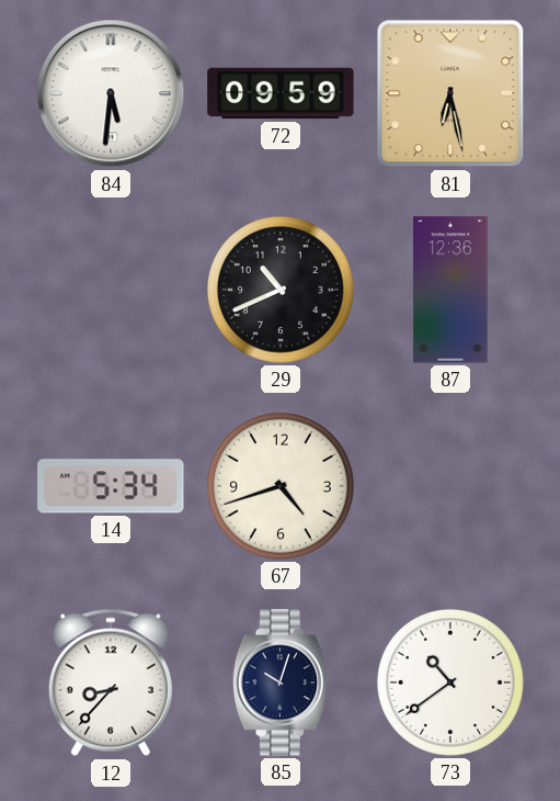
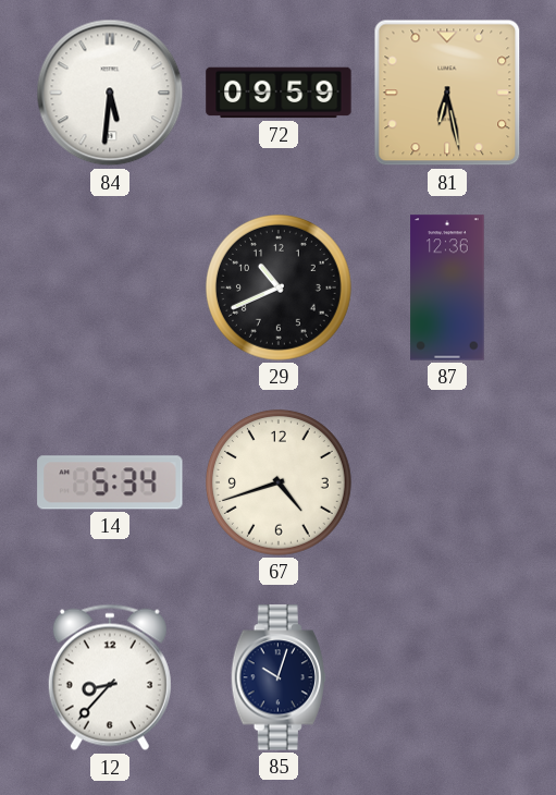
73: 10:39 -> none (450, 682)
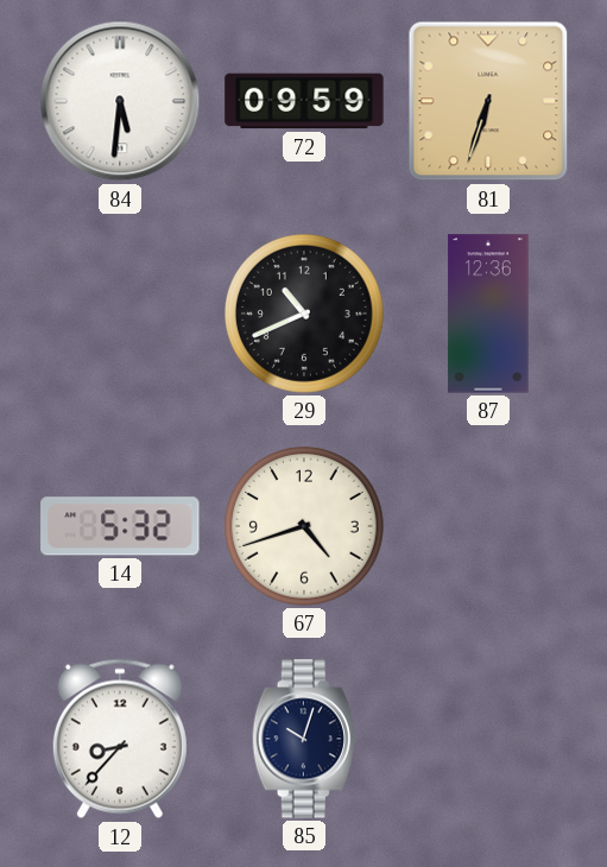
81: 6:28 -> 6:33 (488, 101)
14: 5:34 -> 5:32 (120, 526)
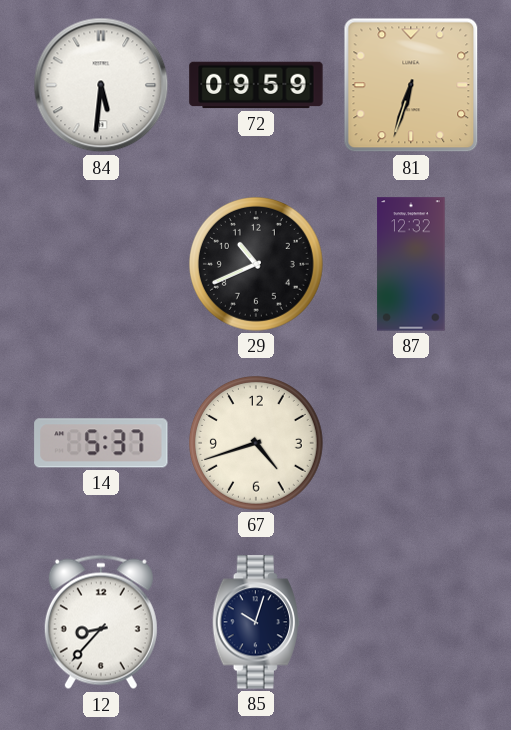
87: 12:36 -> 12:32 (411, 264)
14: 5:32 -> 5:37 (101, 443)
